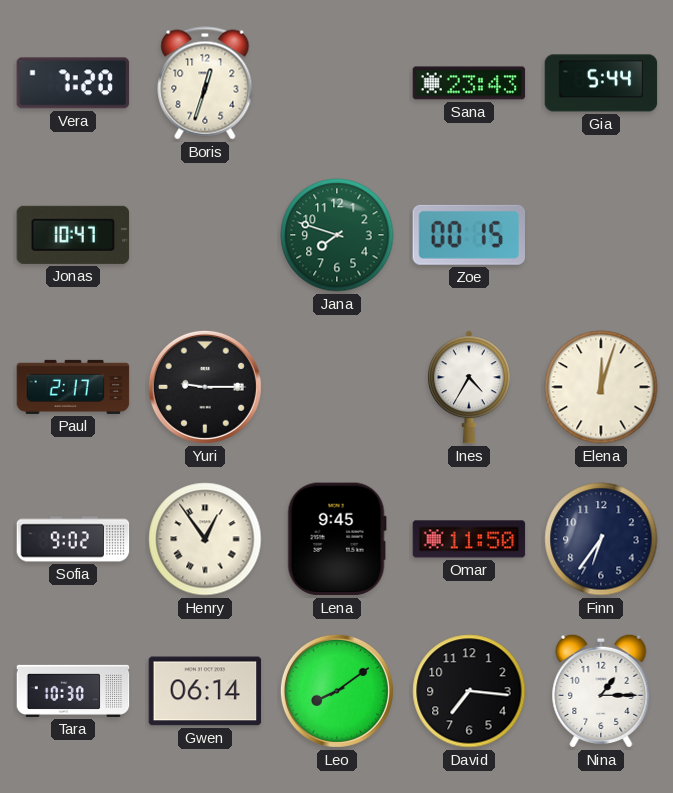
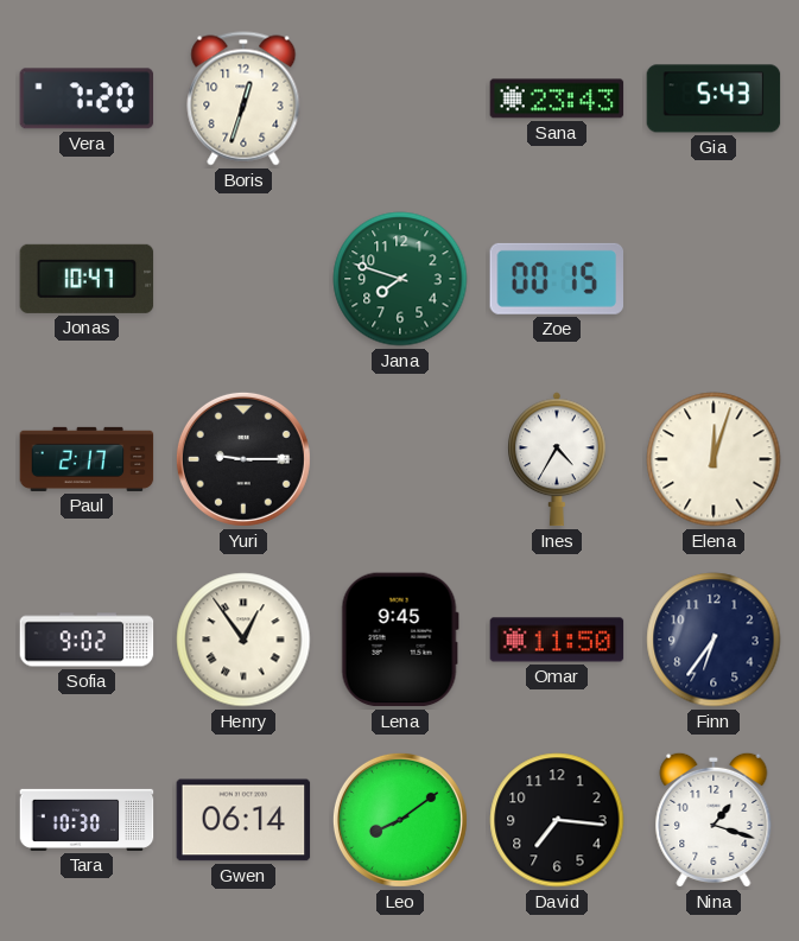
Gia: 5:44 -> 5:43 (714, 98)
Nina: 1:15 -> 1:18 (714, 820)
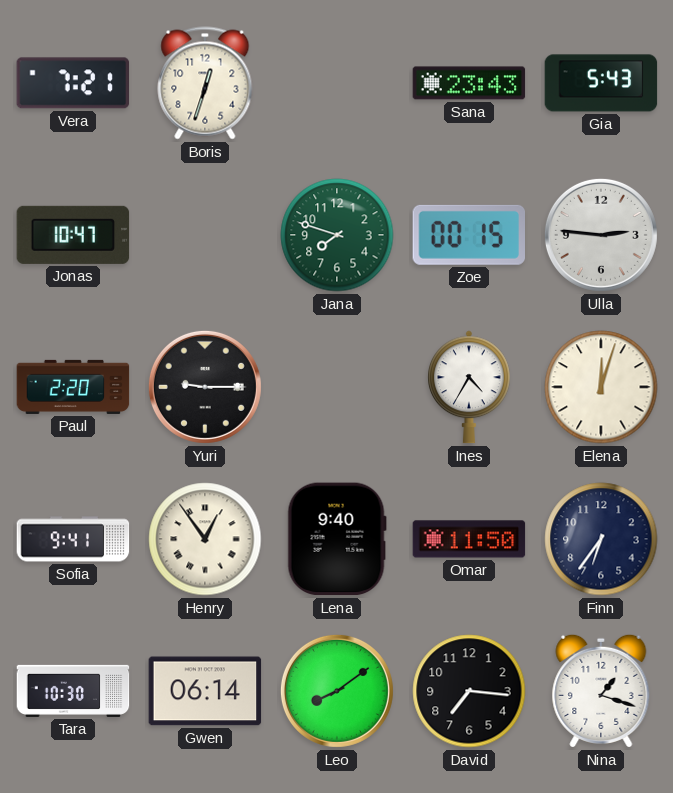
Vera: 7:20 -> 7:21 (73, 83)
Ulla: none -> 2:46 (601, 235)
Paul: 2:17 -> 2:20 (73, 387)
Sofia: 9:02 -> 9:41 (73, 539)
Lena: 9:45 -> 9:40 (337, 539)
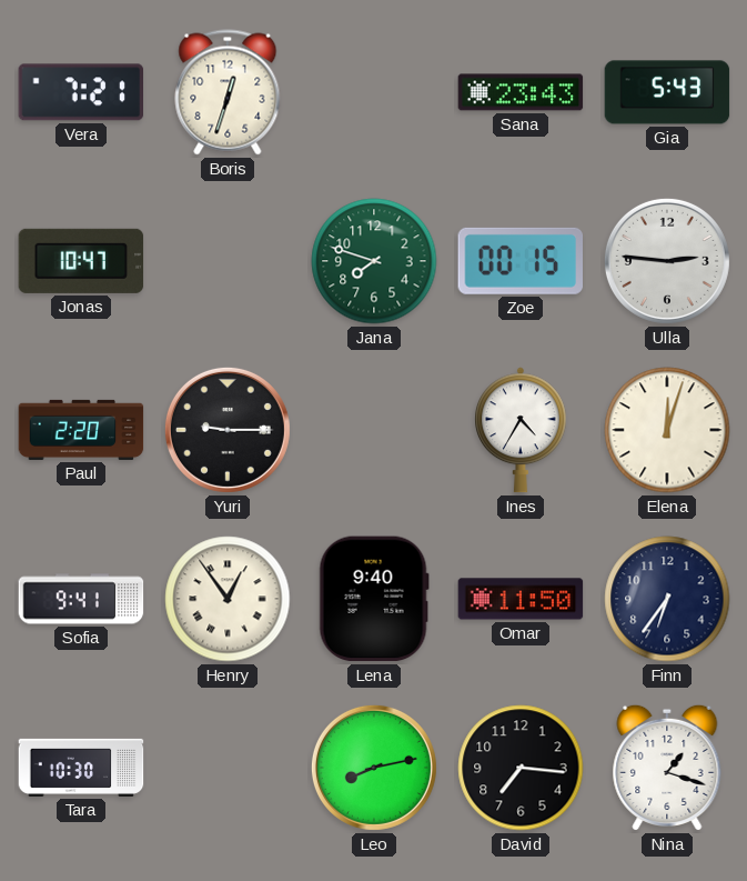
Gwen: 06:14 -> none (205, 691)
Leo: 8:09 -> 8:13 (374, 768)
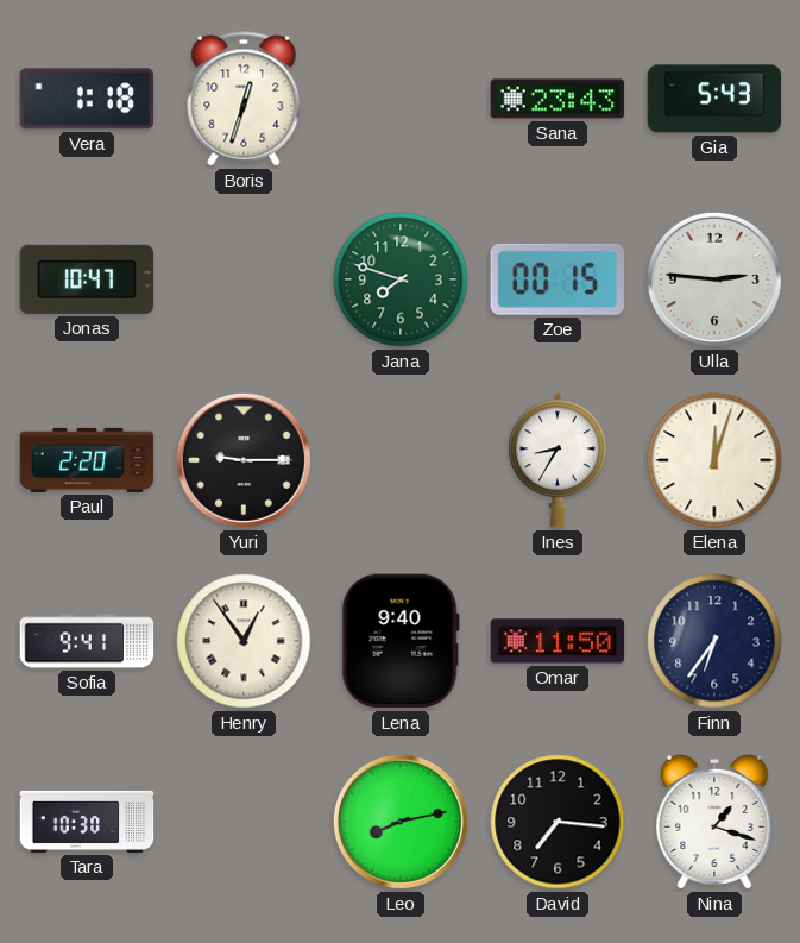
Vera: 7:21 -> 1:18 (87, 99)
Ines: 4:35 -> 8:35 (559, 460)
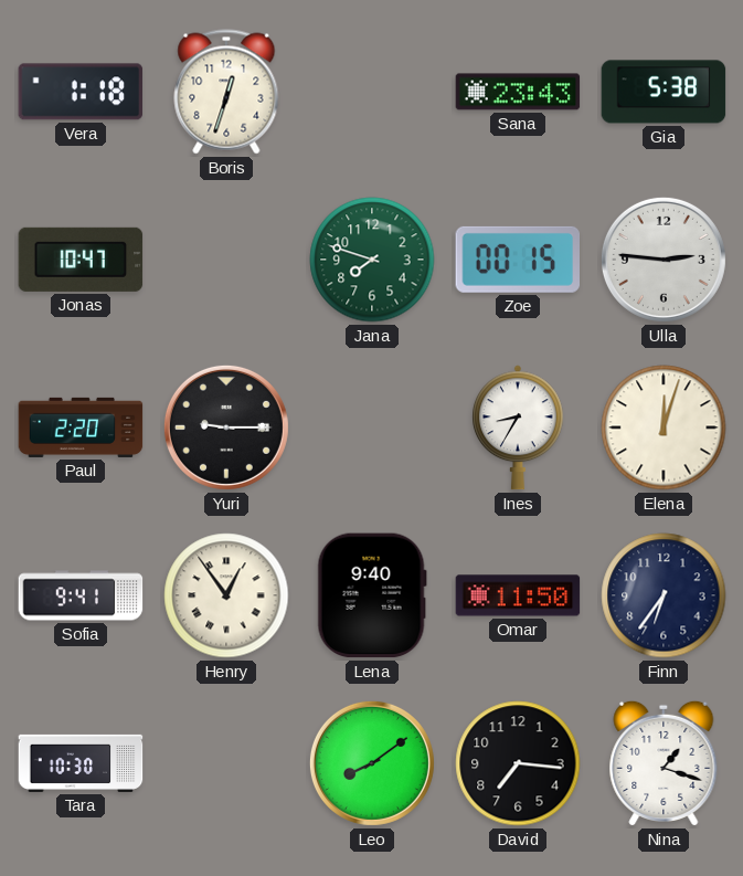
Gia: 5:43 -> 5:38 (664, 92)
Leo: 8:13 -> 8:09 (372, 763)
